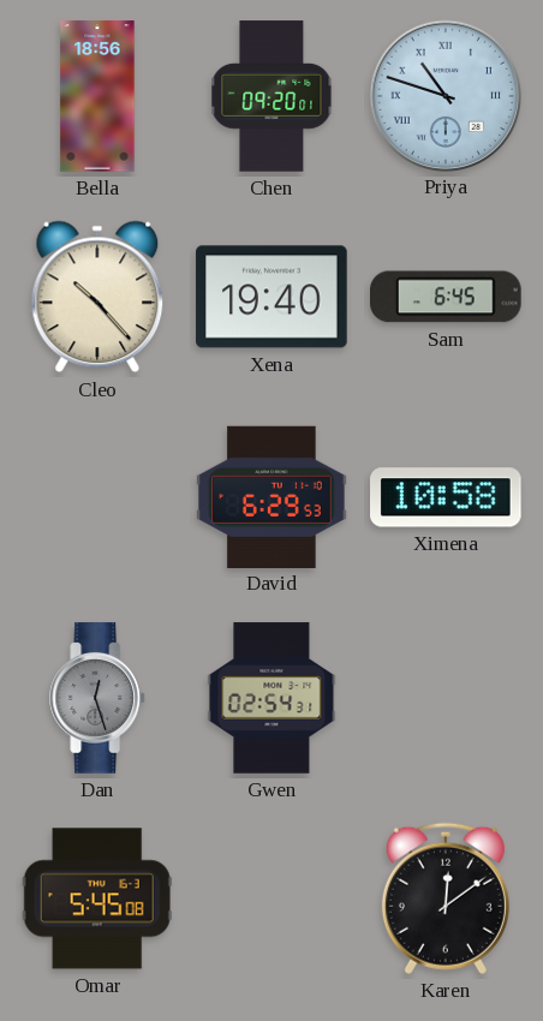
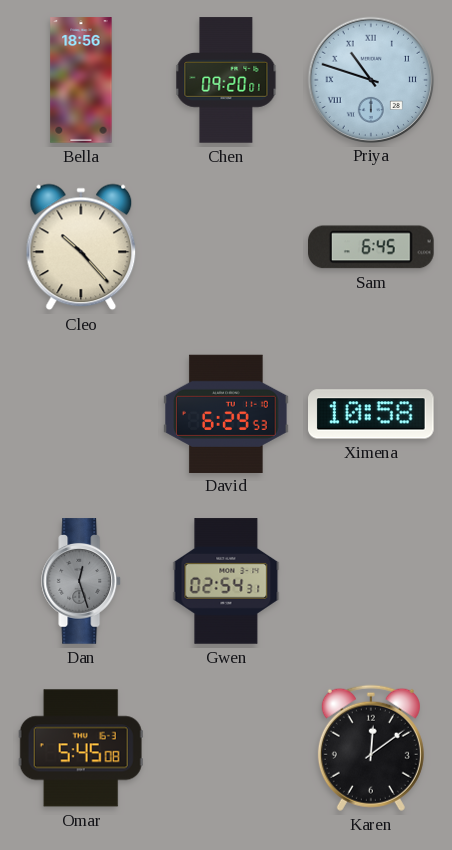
Xena: 19:40 -> none (271, 297)
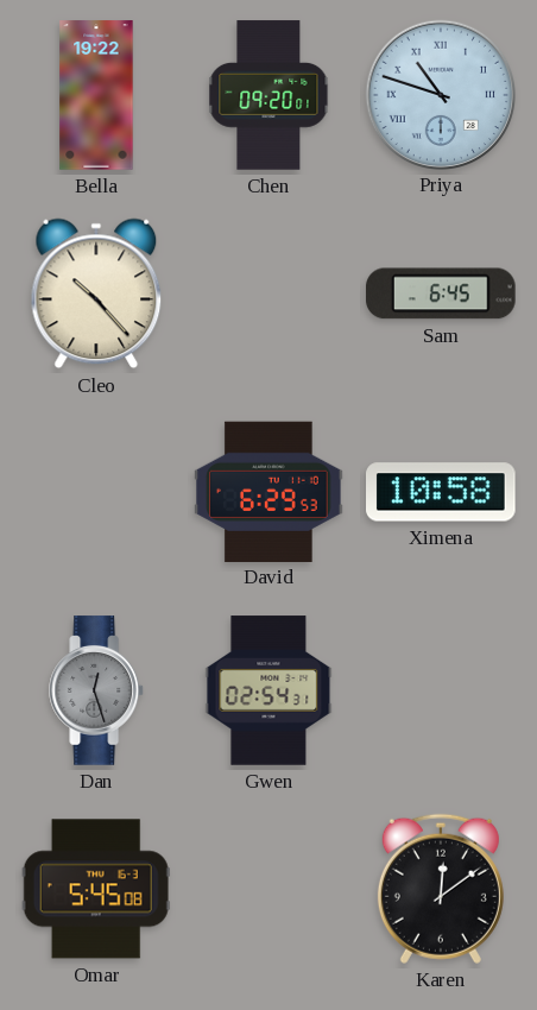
Bella: 18:56 -> 19:22 (96, 95)
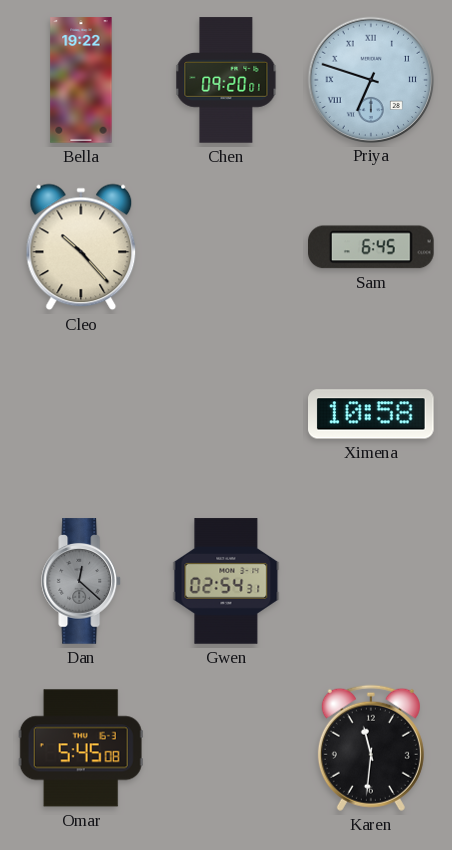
Priya: 10:48 -> 6:48 (370, 79)
David: 6:29 -> none (268, 491)
Dan: 12:27 -> 12:22 (82, 581)
Karen: 12:09 -> 11:31 (371, 748)
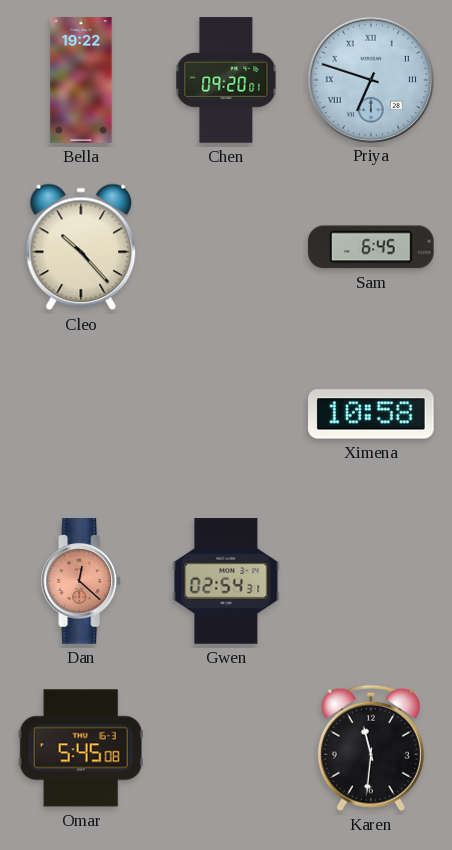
Dan dial: grey -> salmon (82, 581)
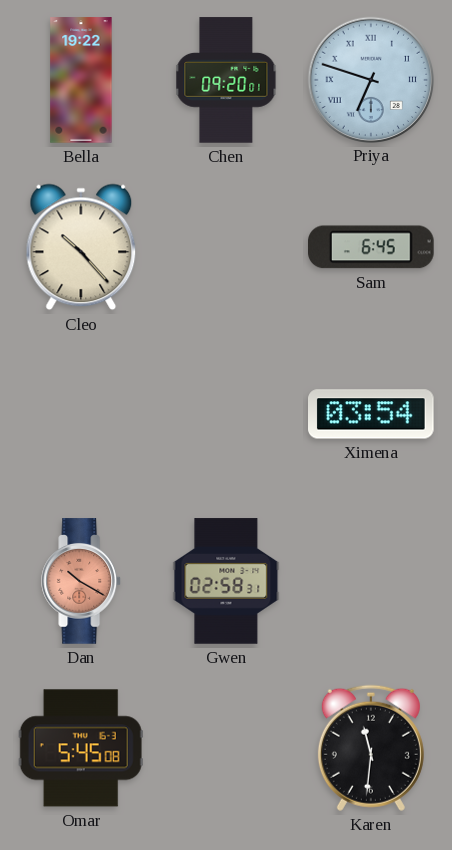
Ximena: 10:58 -> 03:54 (372, 414)
Dan: 12:22 -> 10:20 (82, 581)
Gwen: 02:54 -> 02:58 (226, 581)
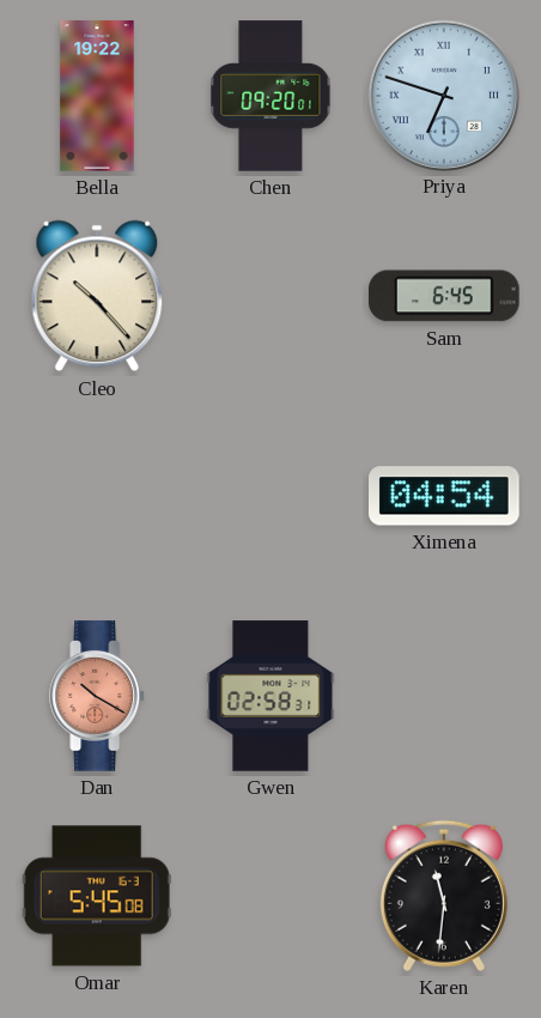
Ximena: 03:54 -> 04:54 (445, 496)
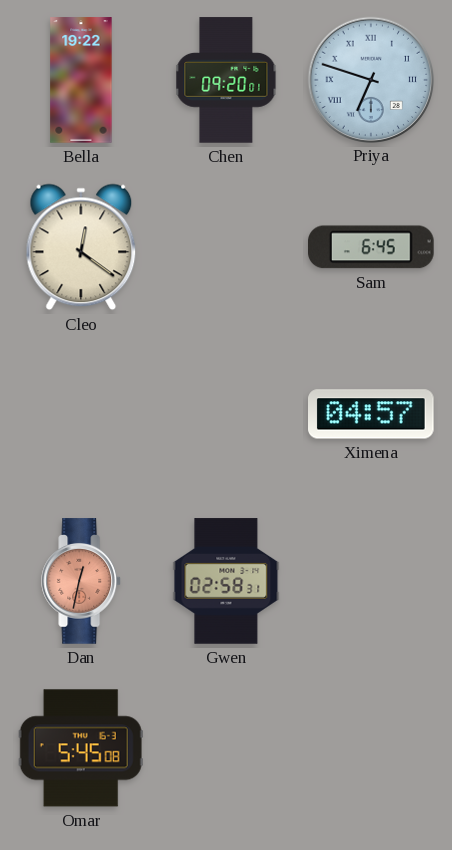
Cleo: 10:23 -> 12:21 (81, 247)
Ximena: 04:54 -> 04:57 (372, 414)
Dan: 10:20 -> 12:32 (82, 581)
Karen: 11:31 -> none (444, 896)
